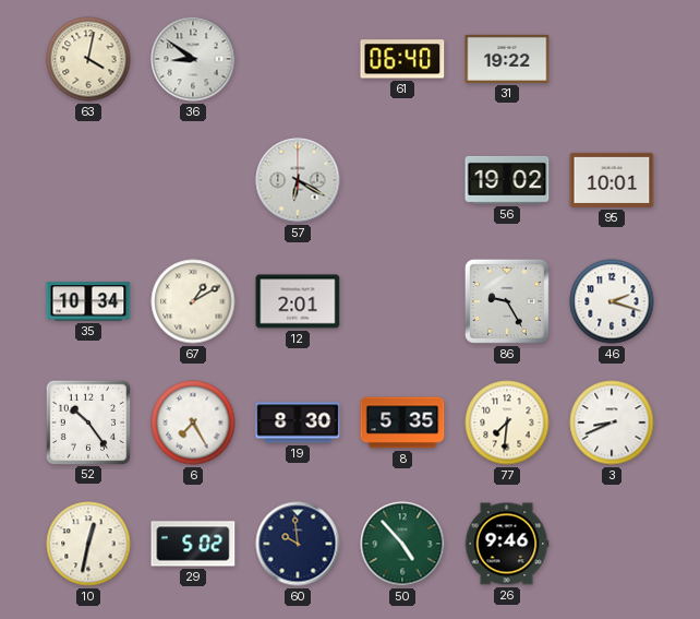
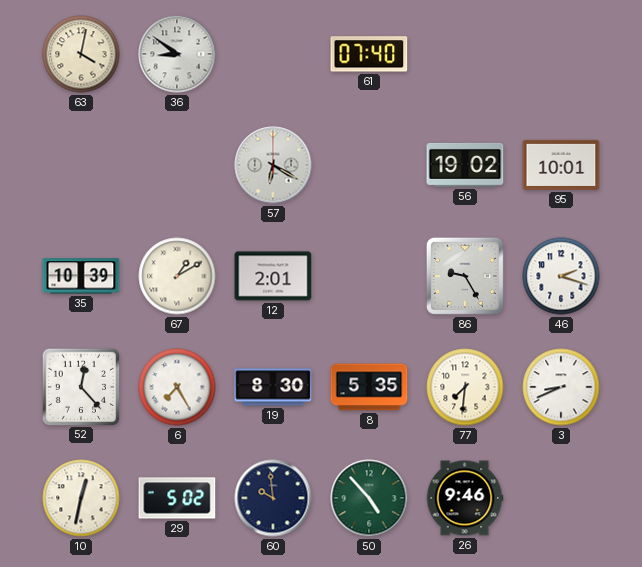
61: 06:40 -> 07:40 (369, 54)
31: 19:22 -> none (507, 59)
35: 10:34 -> 10:39 (81, 276)
52: 10:24 -> 12:23 (80, 386)
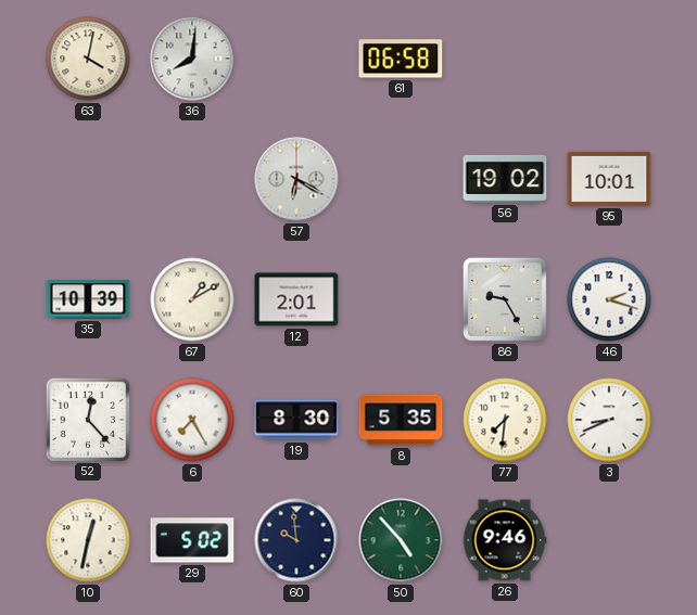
36: 8:51 -> 8:01 (192, 59)
61: 07:40 -> 06:58 (401, 59)
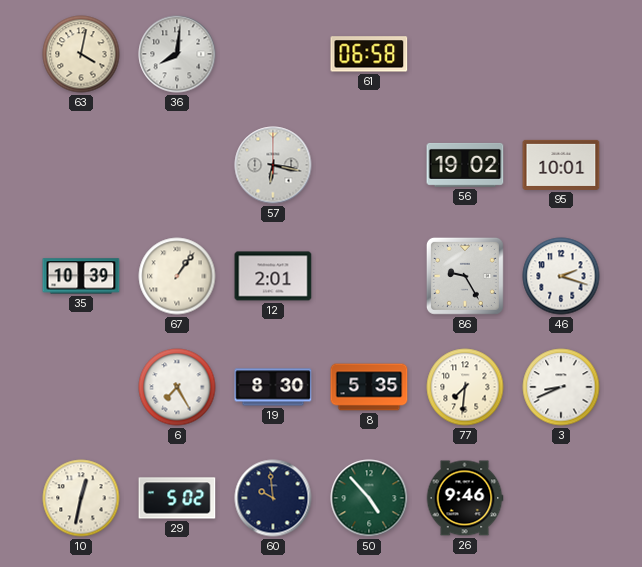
57: 6:20 -> 6:17 (273, 165)
67: 1:10 -> 1:06 (177, 276)
52: 12:23 -> none (87, 419)
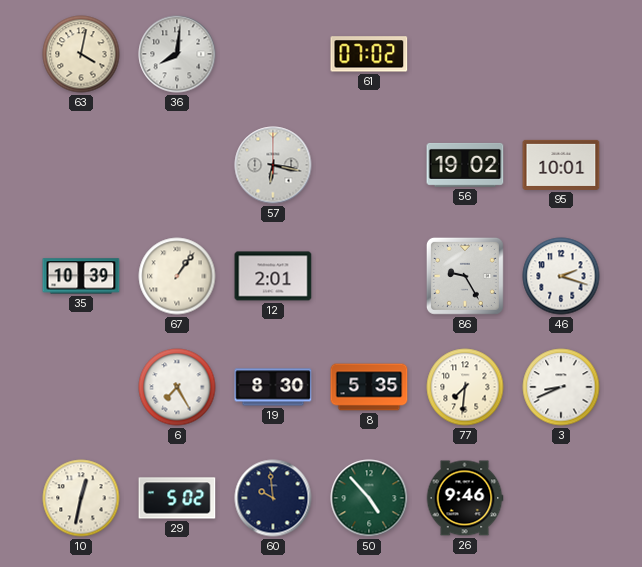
61: 06:58 -> 07:02 (369, 54)
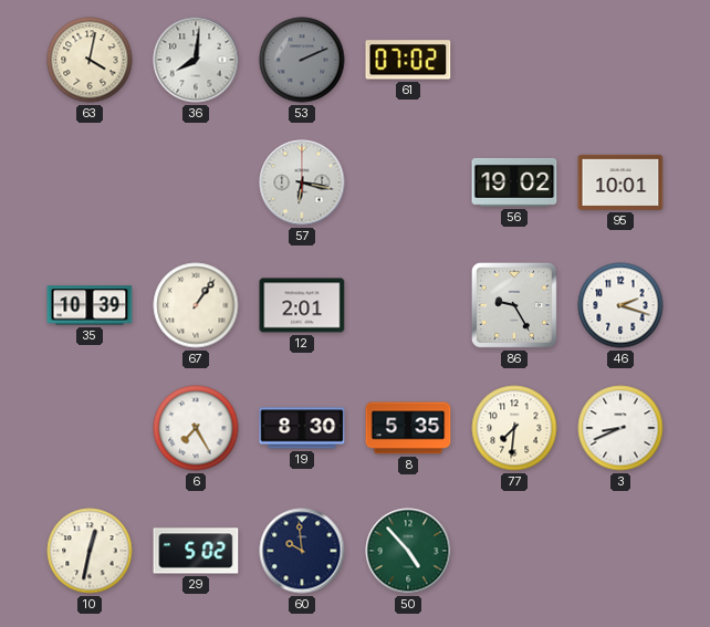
53: none -> 2:11 (302, 60)
26: 9:46 -> none (465, 498)
